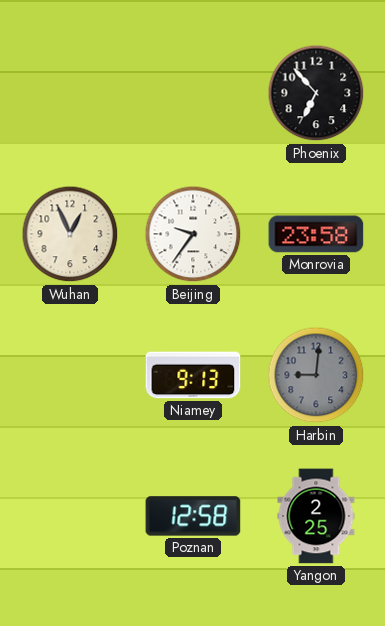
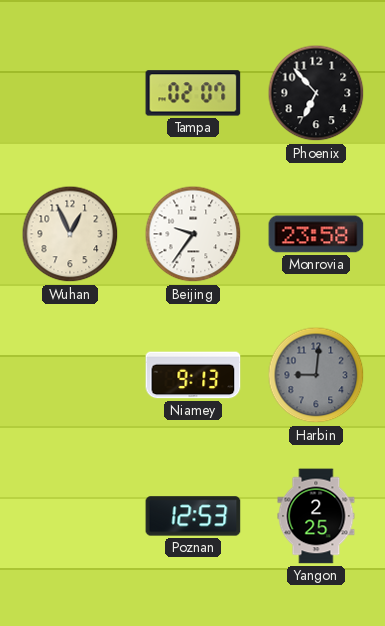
Tampa: none -> 02:07 (193, 93)
Poznan: 12:58 -> 12:53 (193, 516)
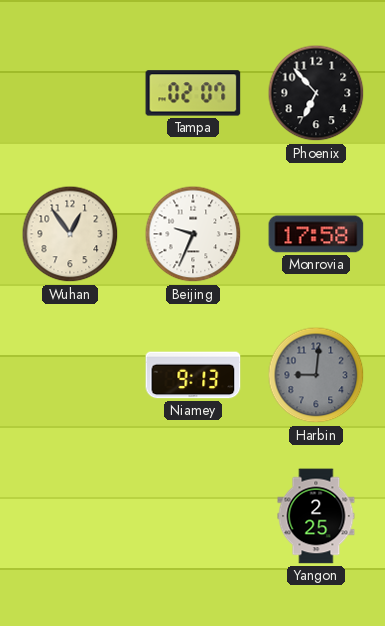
Wuhan: 12:56 -> 12:54 (70, 234)
Beijing: 9:36 -> 9:34 (193, 234)
Monrovia: 23:58 -> 17:58 (316, 234)
Poznan: 12:53 -> none (193, 516)
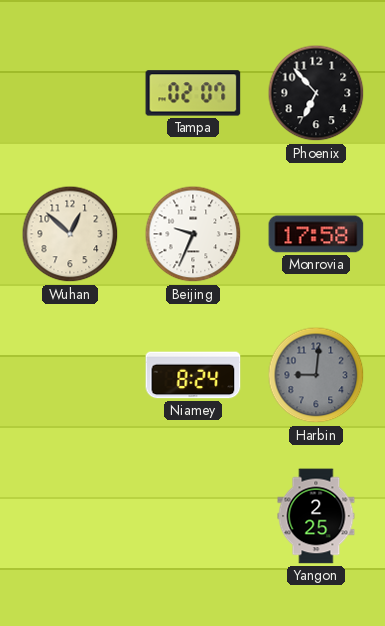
Wuhan: 12:54 -> 12:52 (70, 234)
Niamey: 9:13 -> 8:24 (193, 375)
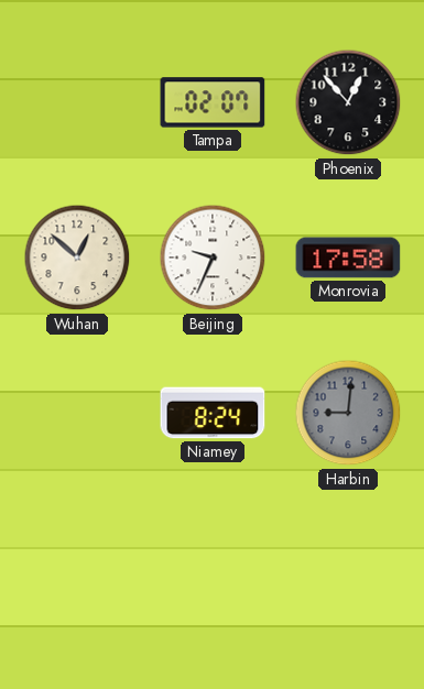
Phoenix: 6:53 -> 12:53 (348, 102)
Yangon: 2:25 -> none (316, 516)
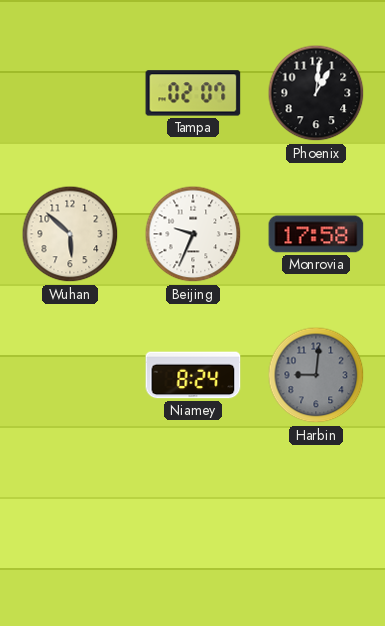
Phoenix: 12:53 -> 1:01 (316, 93)
Wuhan: 12:52 -> 5:52 (70, 234)
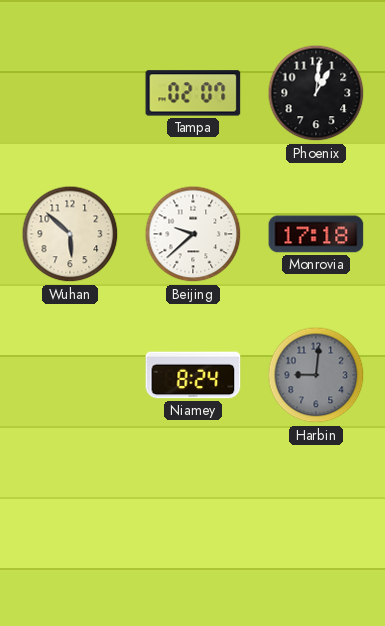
Beijing: 9:34 -> 9:38 (193, 234)
Monrovia: 17:58 -> 17:18 (316, 234)
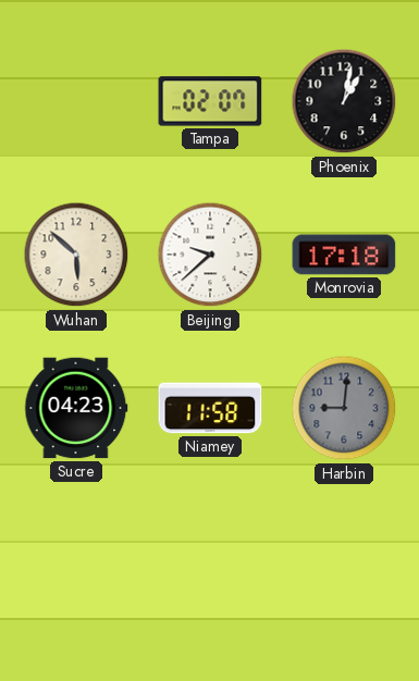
Phoenix: 1:01 -> 1:02 (344, 101)
Sucre: none -> 04:23 (76, 408)
Niamey: 8:24 -> 11:58 (210, 408)
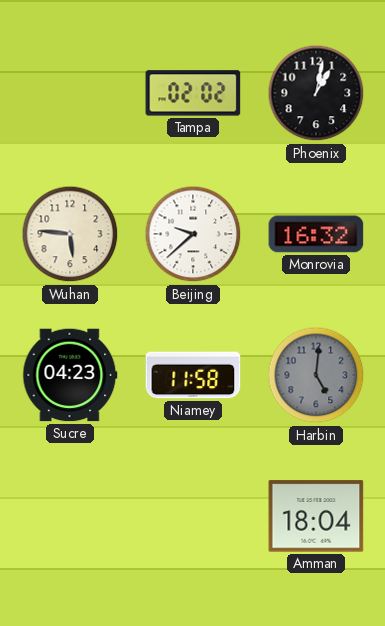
Tampa: 02:07 -> 02:02 (193, 93)
Wuhan: 5:52 -> 5:46 (70, 234)
Monrovia: 17:18 -> 16:32 (316, 234)
Harbin: 9:01 -> 5:01 (316, 375)
Amman: none -> 18:04 (316, 516)
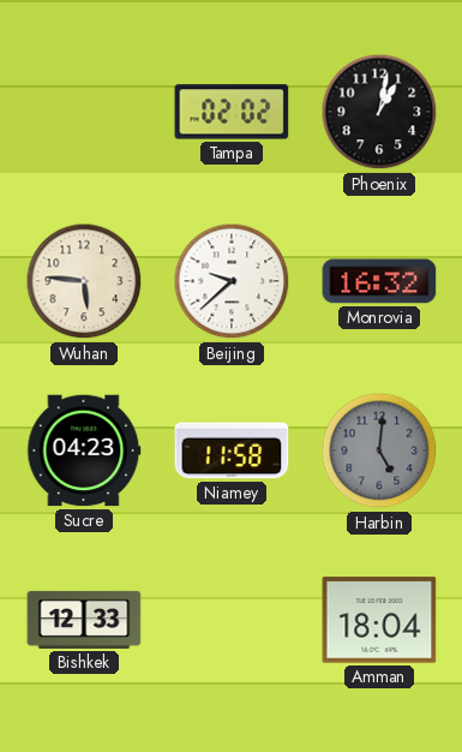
Bishkek: none -> 12:33 (84, 620)
